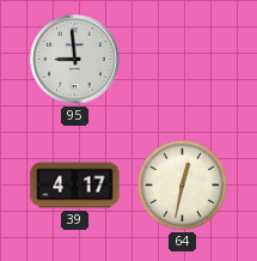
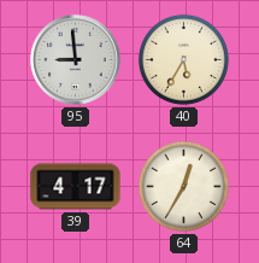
40: none -> 5:35 (183, 59)
64: 12:32 -> 12:35 (183, 186)
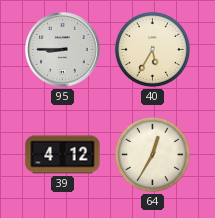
95: 8:59 -> 8:45 (63, 50)
39: 4:17 -> 4:12 (63, 155)
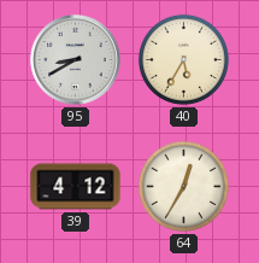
95: 8:45 -> 8:40 (76, 60)
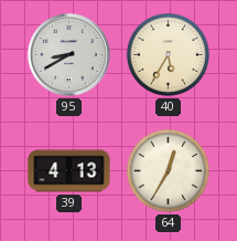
39: 4:12 -> 4:13 (69, 171)
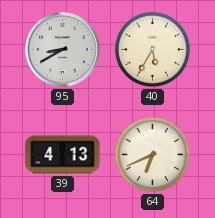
64: 12:35 -> 6:41 (152, 154)
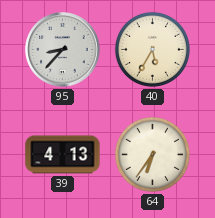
95: 8:40 -> 8:37 (63, 50)
64: 6:41 -> 6:36 (152, 154)
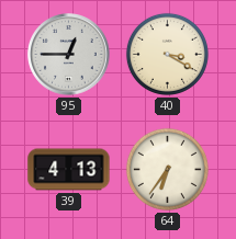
95: 8:37 -> 12:45 (69, 55)
40: 5:35 -> 3:20 (167, 54)
